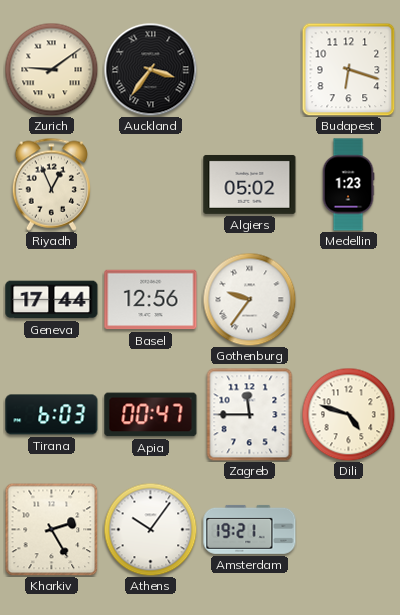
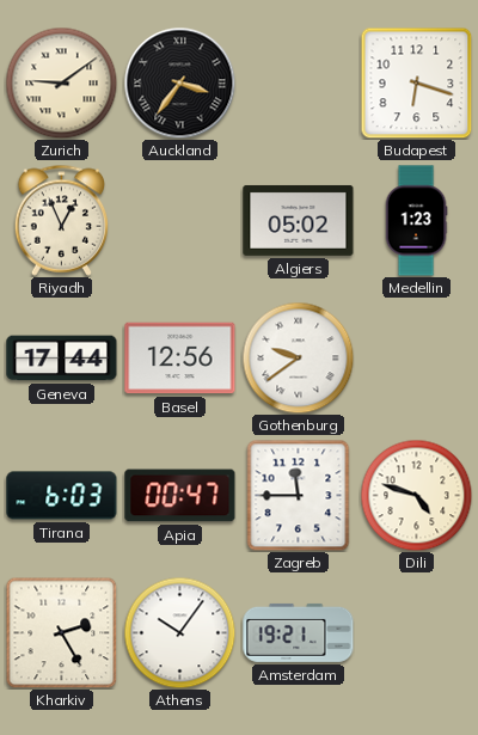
Gothenburg: 9:36 -> 9:39 (298, 357)
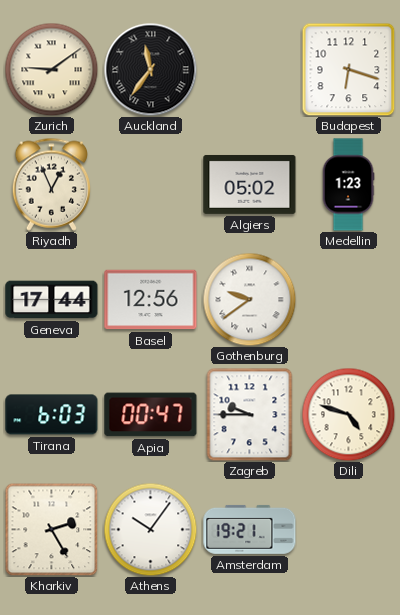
Auckland: 3:36 -> 11:36 (150, 69)
Zagreb: 11:45 -> 9:45 (250, 414)
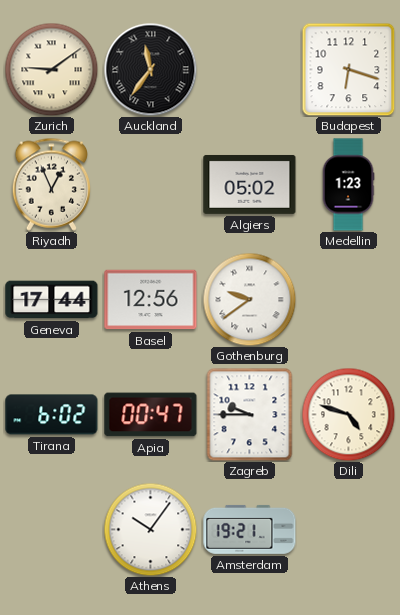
Tirana: 6:03 -> 6:02 (52, 415)
Kharkiv: 2:25 -> none (51, 529)
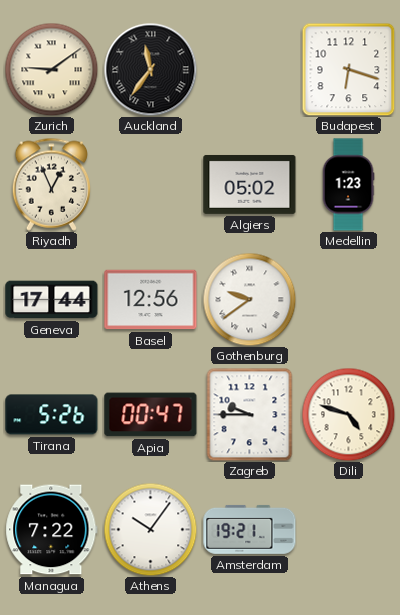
Tirana: 6:02 -> 5:26 (52, 415)
Managua: none -> 7:22 (52, 530)
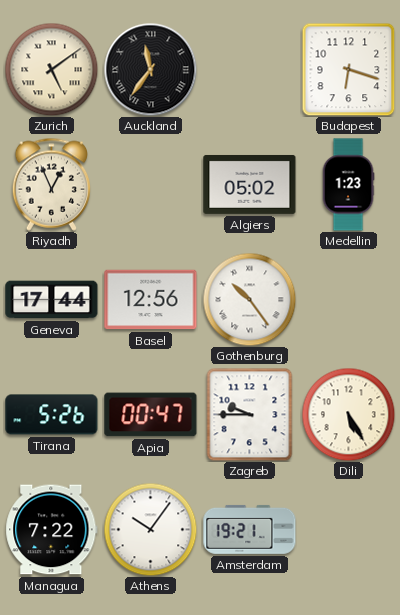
Zurich: 9:09 -> 5:09 (51, 69)
Gothenburg: 9:39 -> 10:24 (249, 299)
Dili: 4:48 -> 5:25 (348, 414)
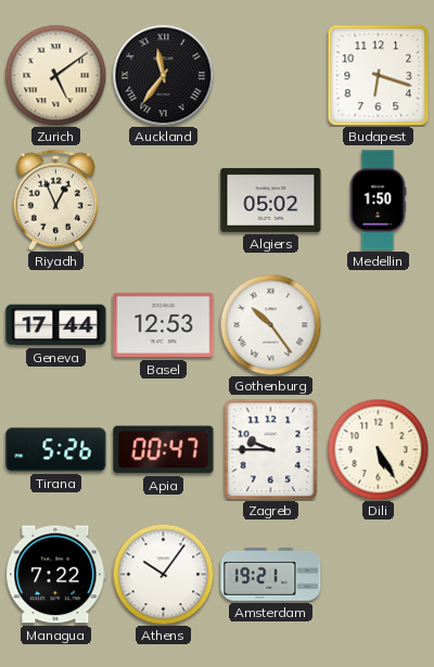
Medellin: 1:23 -> 1:50 (378, 201)
Basel: 12:56 -> 12:53 (164, 325)
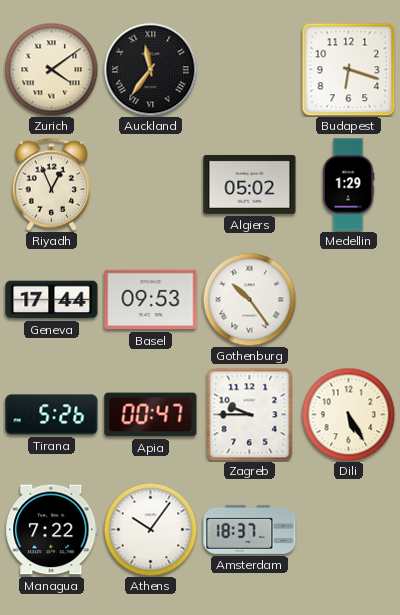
Zurich: 5:09 -> 4:09 (51, 69)
Medellin: 1:50 -> 1:29 (348, 185)
Basel: 12:53 -> 09:53 (151, 300)
Amsterdam: 19:21 -> 18:37 (250, 529)
